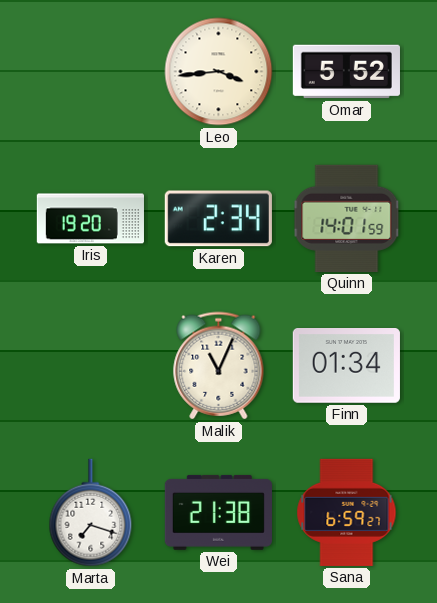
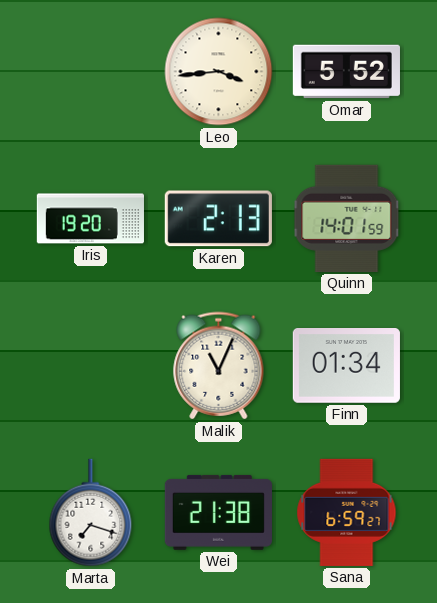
Karen: 2:34 -> 2:13 (218, 219)
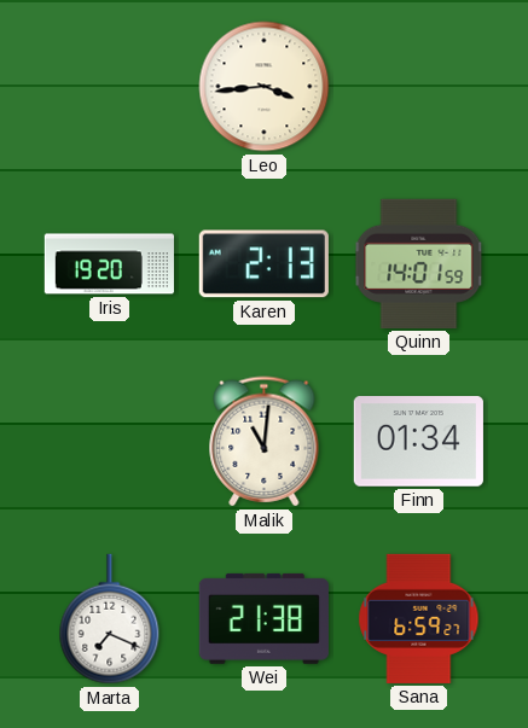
Omar: 5:52 -> none (346, 72)
Malik: 11:04 -> 11:01 (265, 442)
Marta: 7:18 -> 7:19 (110, 619)
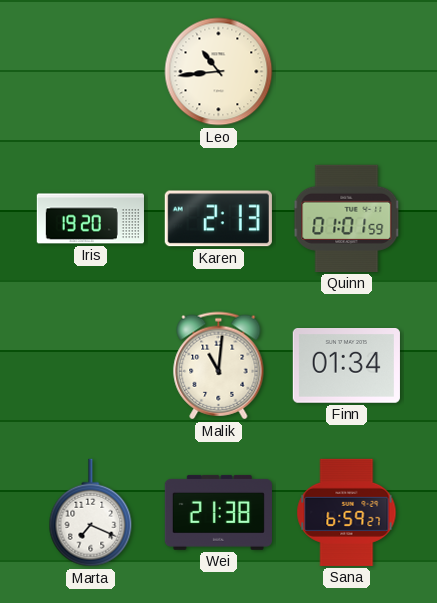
Leo: 3:44 -> 10:44 (219, 72)
Quinn: 14:01 -> 01:01 (347, 218)
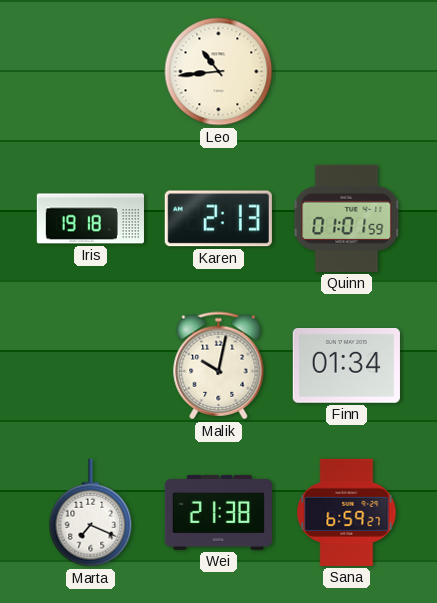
Iris: 19:20 -> 19:18 (90, 219)
Malik: 11:01 -> 10:02 (219, 366)
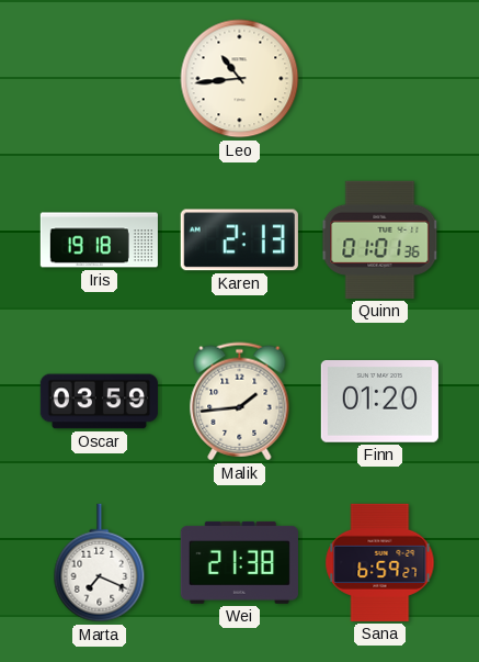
Quinn: 01:01:59 -> 01:01:36 (380, 239)
Oscar: none -> 03:59 (99, 402)
Malik: 10:02 -> 1:44 (240, 402)
Finn: 01:34 -> 01:20 (379, 402)
